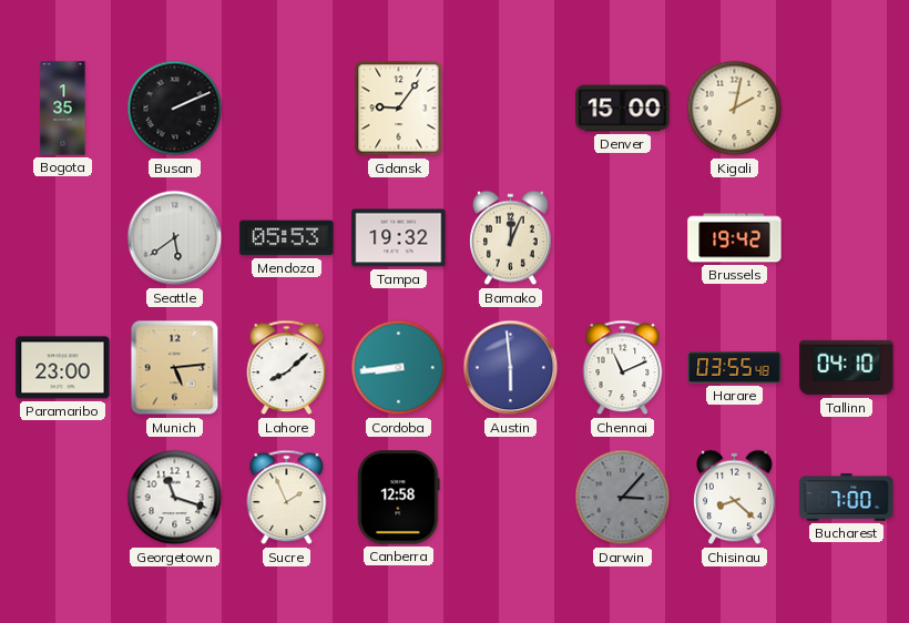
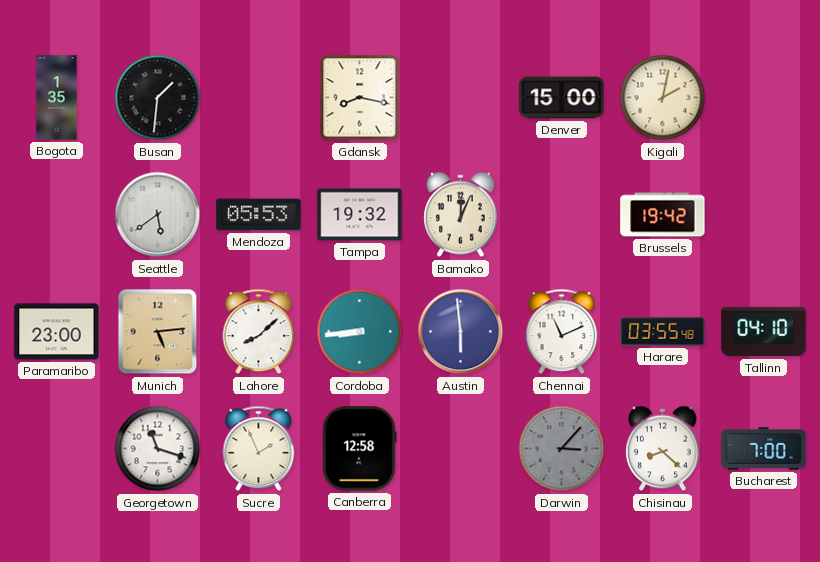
Busan: 2:11 -> 1:31 (158, 98)
Gdansk: 9:06 -> 8:17 (360, 98)
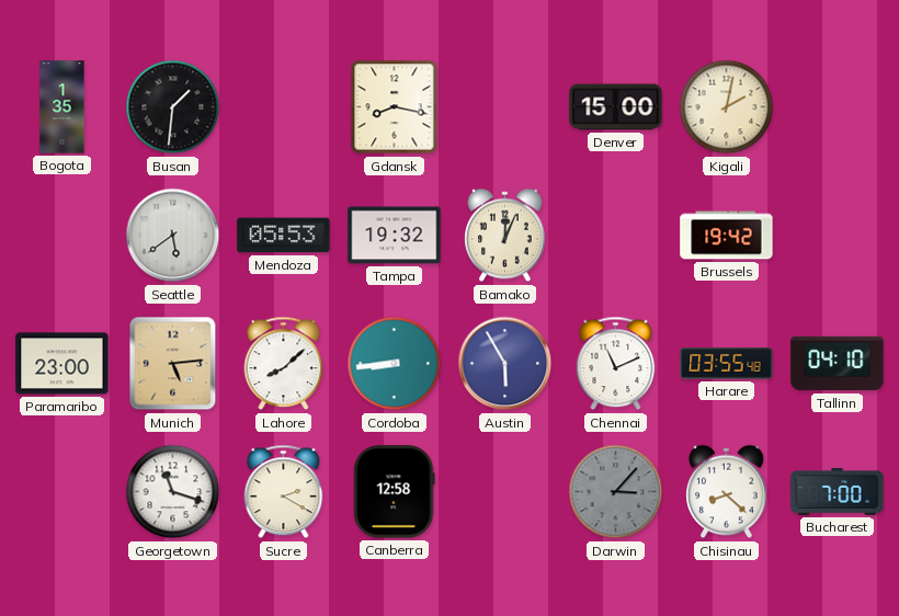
Austin: 5:59 -> 5:55 (505, 364)
Sucre: 1:56 -> 2:20 (284, 492)
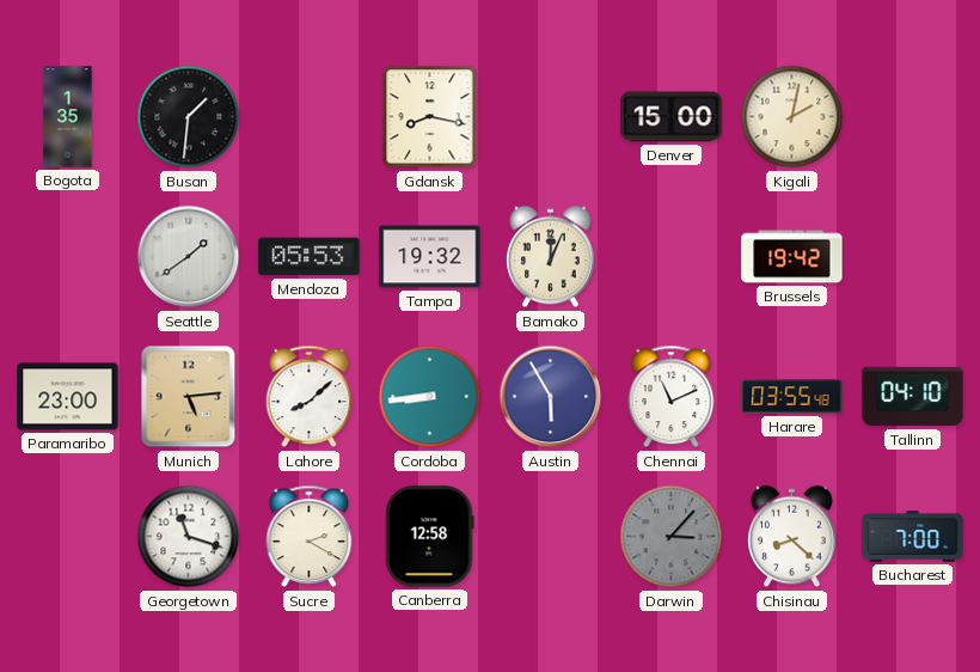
Seattle: 5:39 -> 1:39 (189, 257)
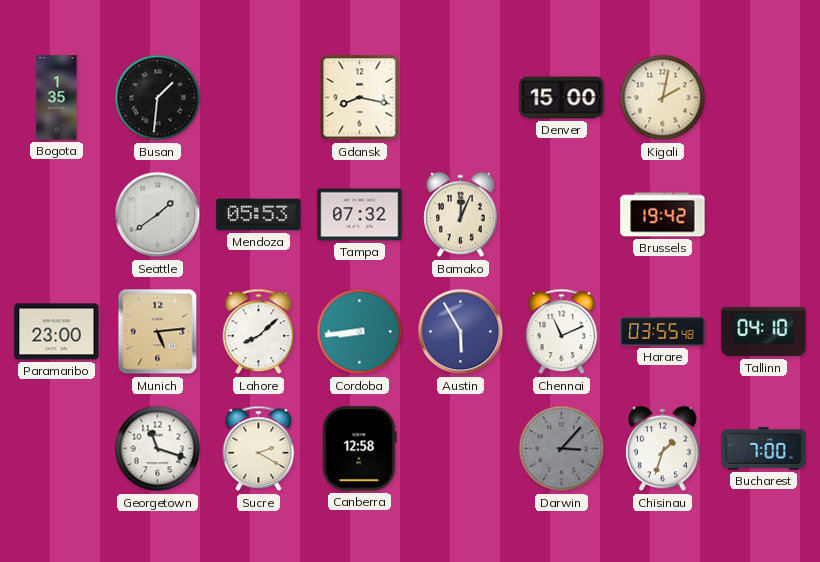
Tampa: 19:32 -> 07:32 (360, 215)
Chisinau: 8:22 -> 1:33 (663, 449)
